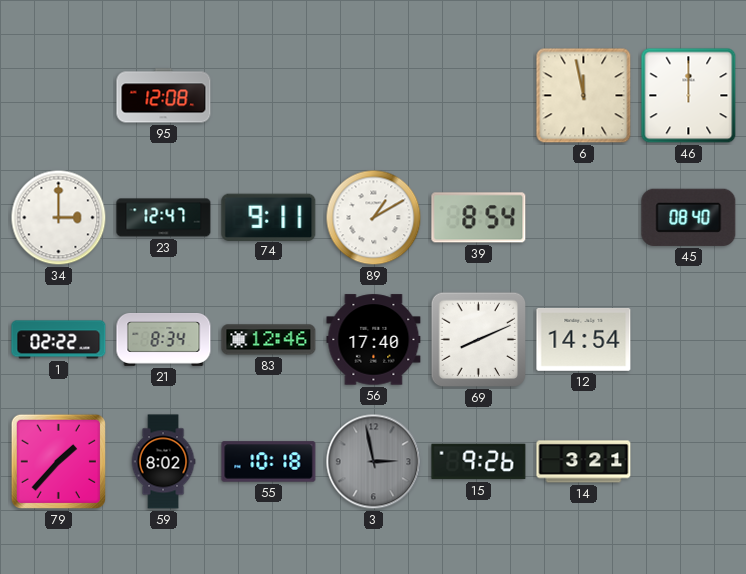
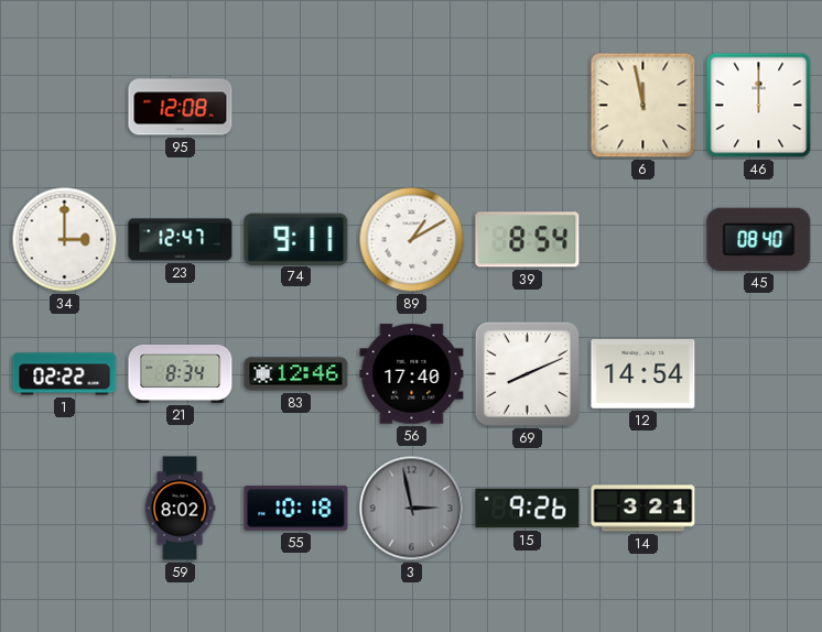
79: 1:37 -> none (58, 461)
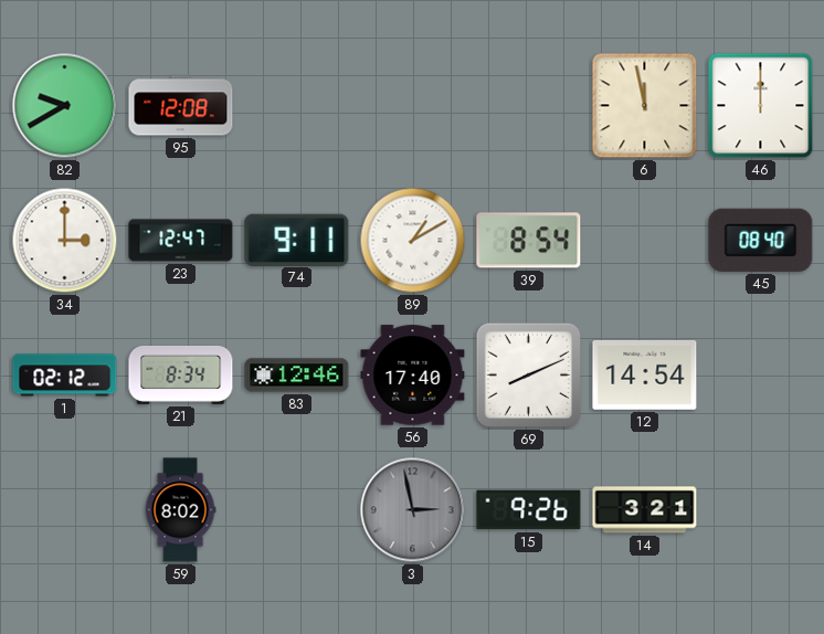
82: none -> 9:40 (65, 106)
1: 02:22 -> 02:12 (65, 376)
55: 10:18 -> none (296, 509)
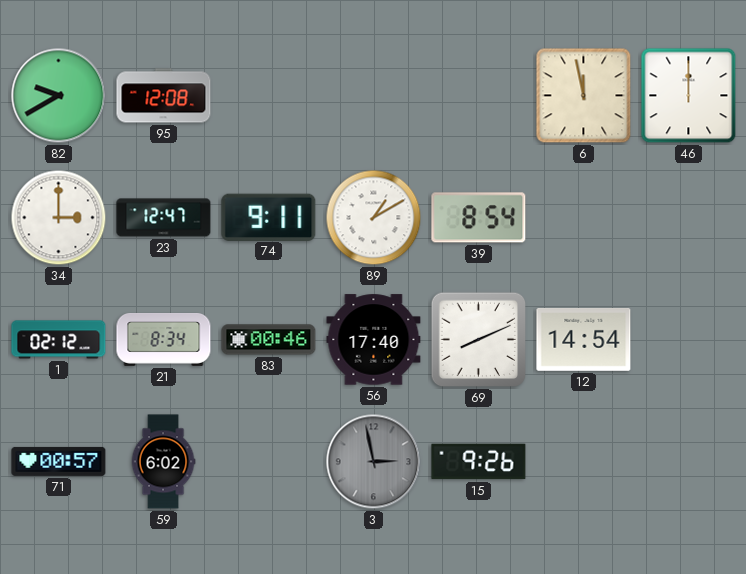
45: 08:40 -> none (761, 240)
83: 12:46 -> 00:46 (269, 340)
71: none -> 00:57 (59, 461)
59: 8:02 -> 6:02 (163, 462)
14: 3:21 -> none (645, 510)
